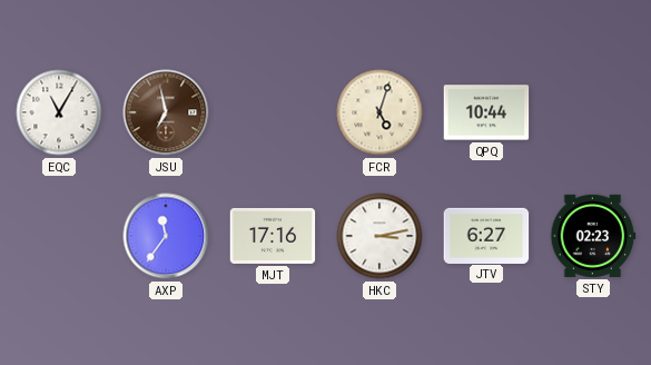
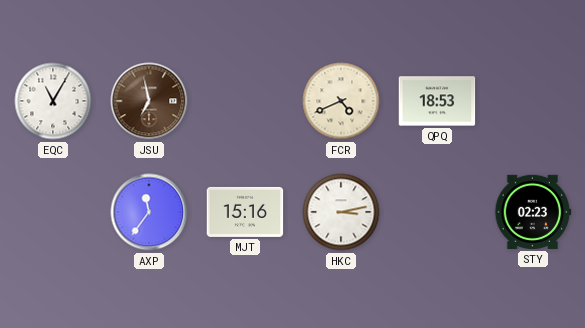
FCR: 5:03 -> 4:41 (341, 101)
QPQ: 10:44 -> 18:53 (437, 101)
MJT: 17:16 -> 15:16 (245, 212)
JTV: 6:27 -> none (486, 235)
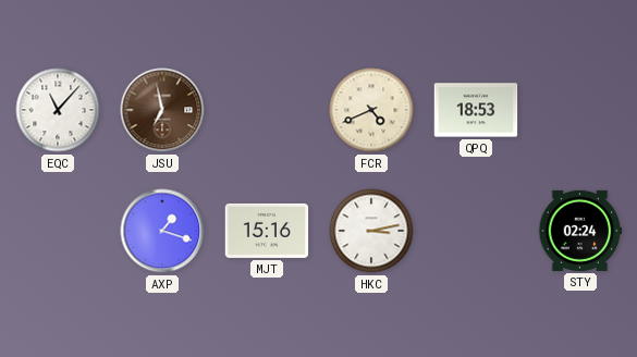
EQC: 11:05 -> 11:07 (58, 110)
AXP: 11:36 -> 1:18 (162, 231)
STY: 02:23 -> 02:24 (580, 231)
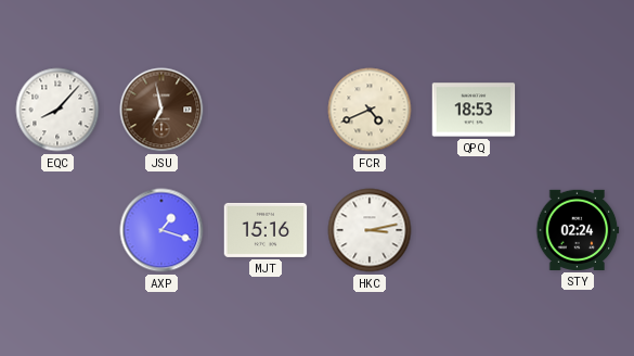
EQC: 11:07 -> 8:07 (57, 110)
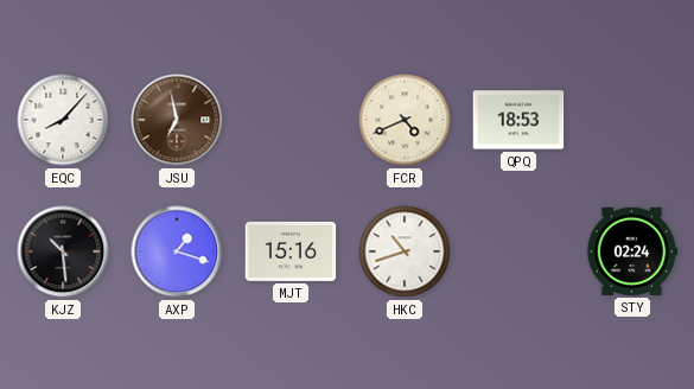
KJZ: none -> 10:29 (63, 251)
HKC: 3:13 -> 10:42 (405, 251)
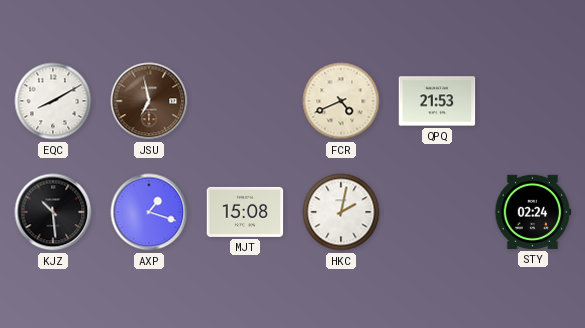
EQC: 8:07 -> 8:10 (53, 101)
QPQ: 18:53 -> 21:53 (437, 101)
MJT: 15:16 -> 15:08 (245, 212)
HKC: 10:42 -> 2:02 (341, 212)
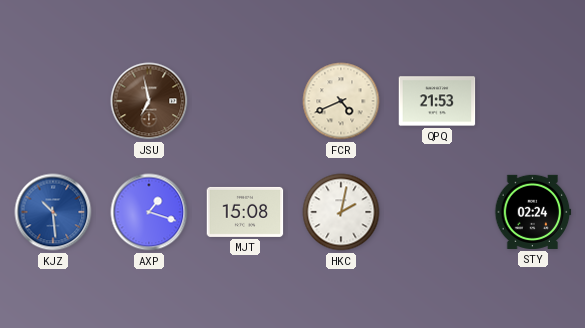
EQC: 8:10 -> none (53, 101)
KJZ dial: black -> blue (53, 212)
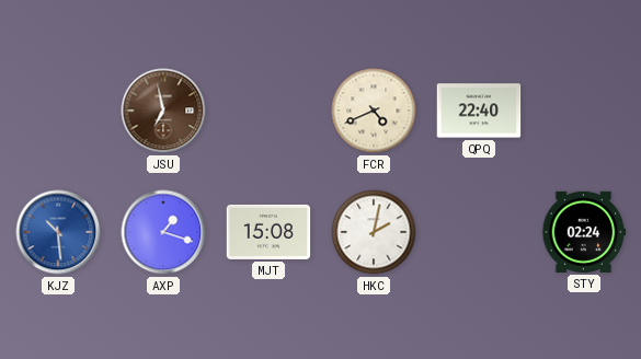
QPQ: 21:53 -> 22:40 (479, 111)
